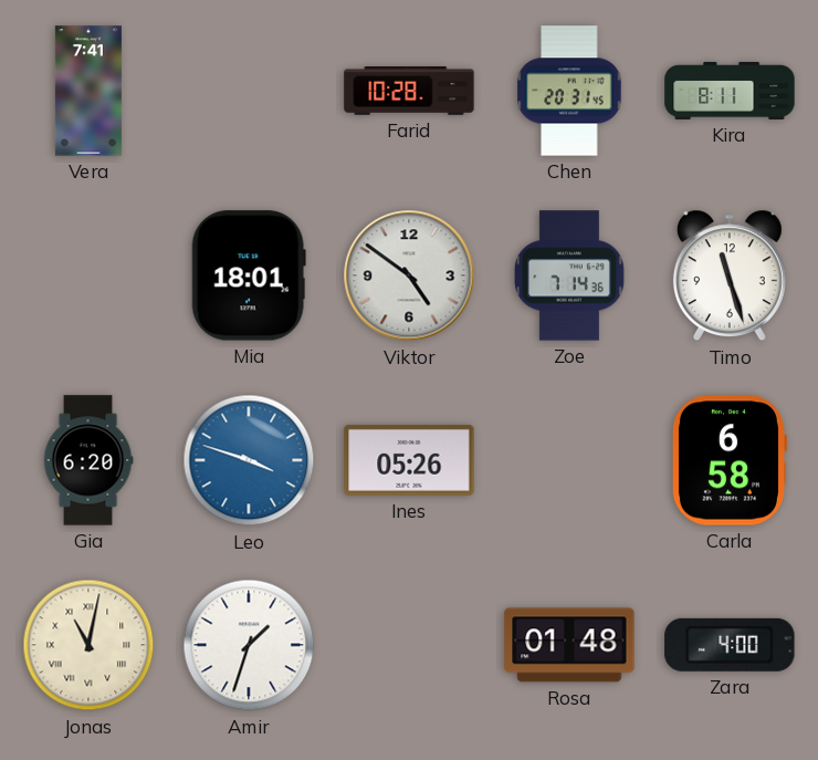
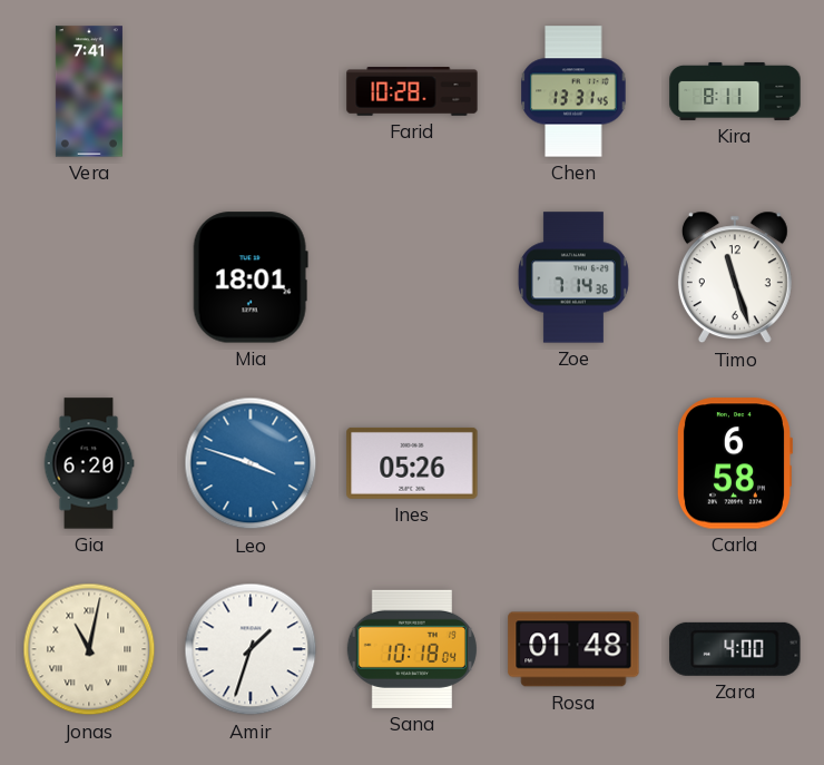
Chen: 20:31 -> 13:31 (573, 91)
Viktor: 4:51 -> none (409, 275)
Sana: none -> 10:18 (412, 649)
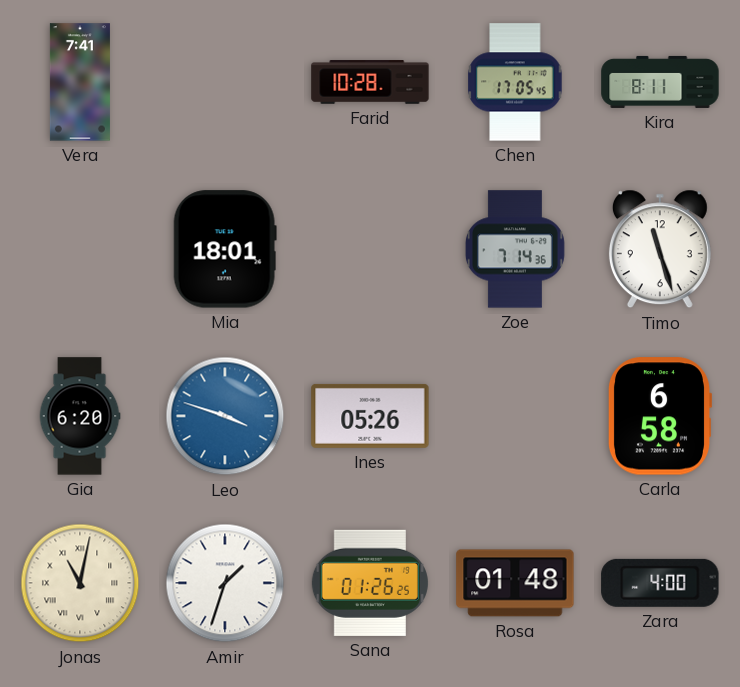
Chen: 13:31 -> 17:05 (515, 82)
Sana: 10:18 -> 01:26 (370, 583)
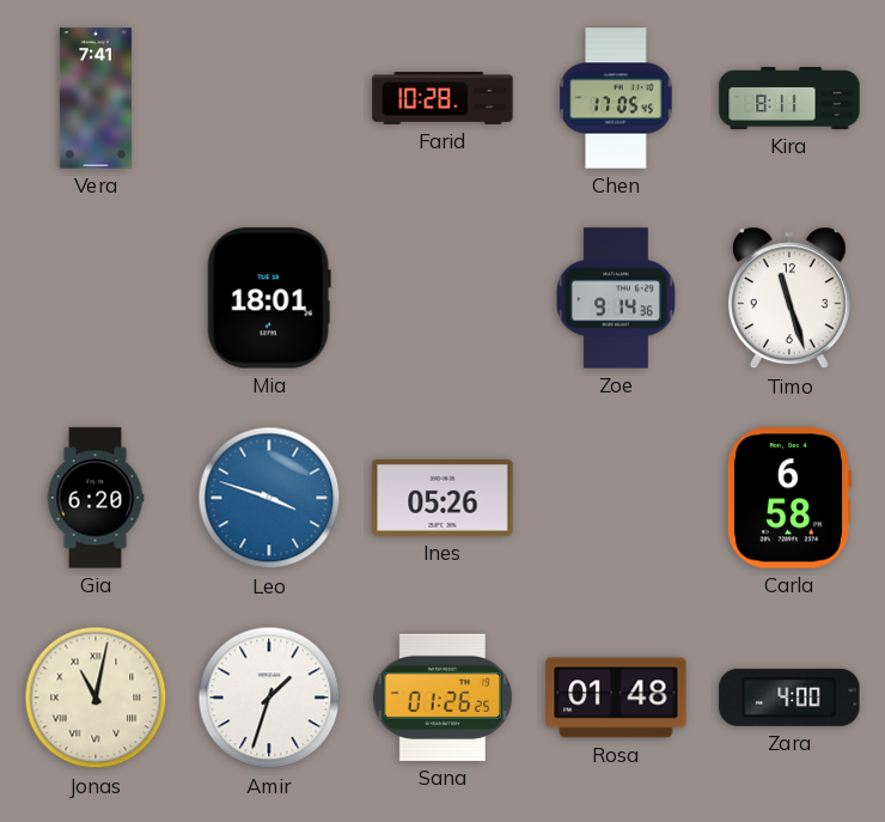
Zoe: 7:14 -> 9:14 (616, 298)
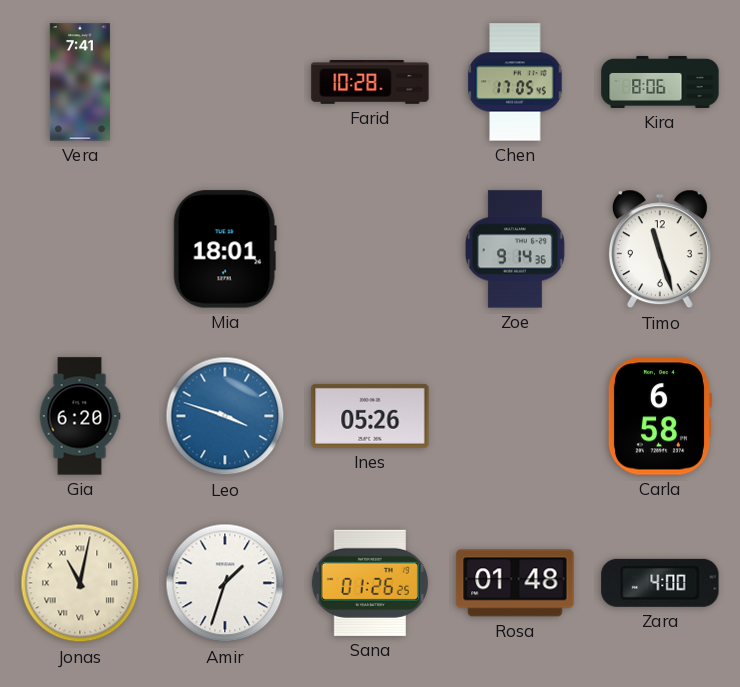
Kira: 8:11 -> 8:06 (660, 82)
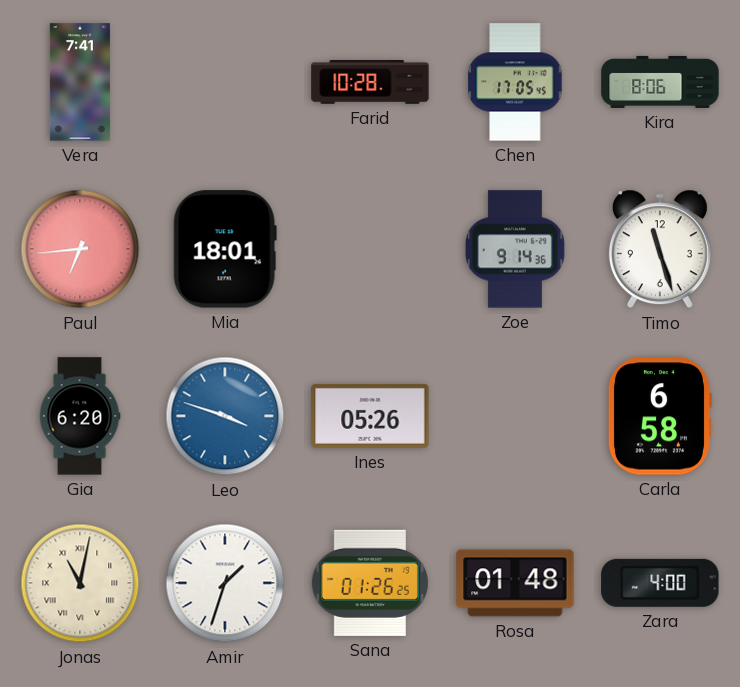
Paul: none -> 6:44 (80, 249)
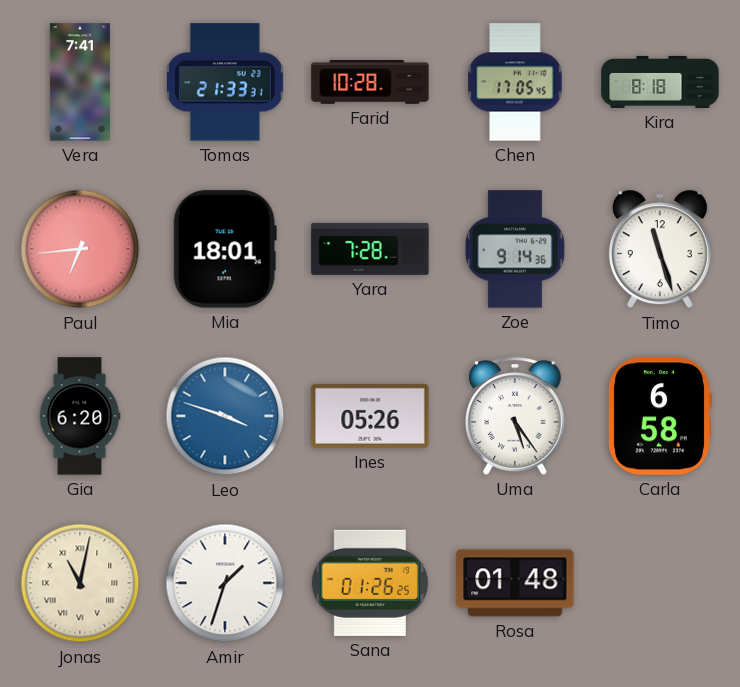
Tomas: none -> 21:33 (226, 82)
Kira: 8:06 -> 8:18 (660, 82)
Yara: none -> 7:28 (370, 249)
Uma: none -> 5:24 (516, 416)
Zara: 4:00 -> none (660, 583)
